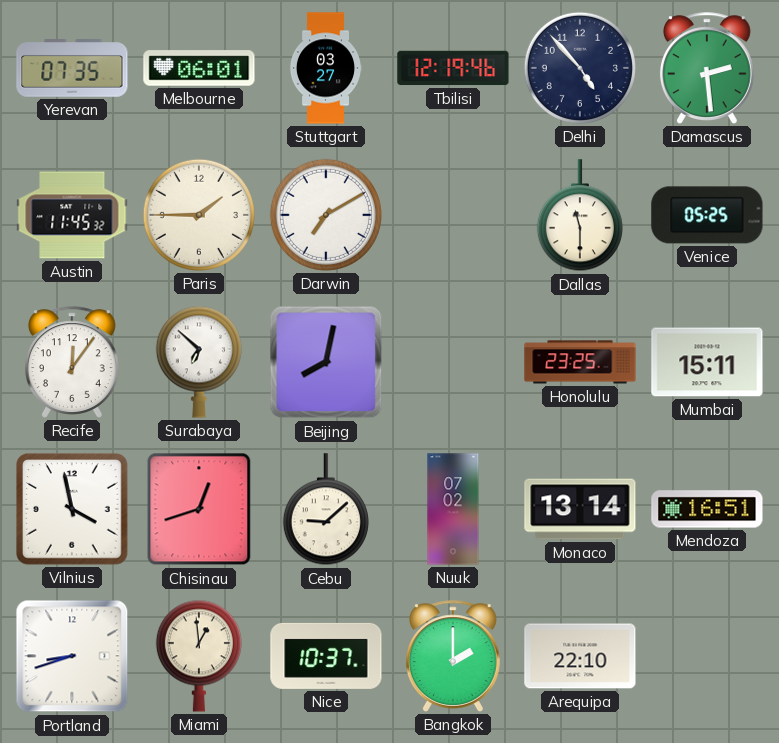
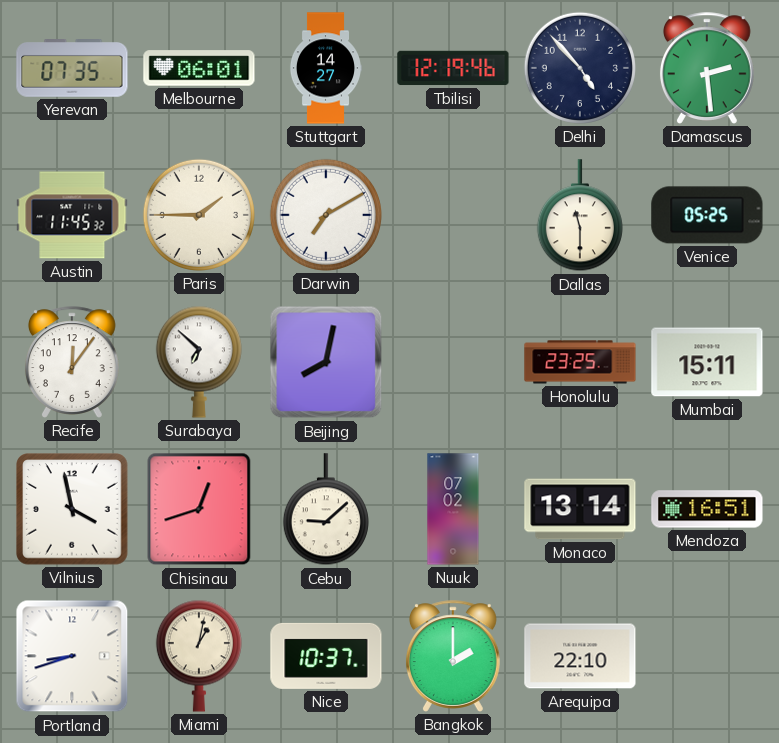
Stuttgart: 03:27 -> 14:27 (326, 68)
Miami: 12:59 -> 1:02 (199, 656)
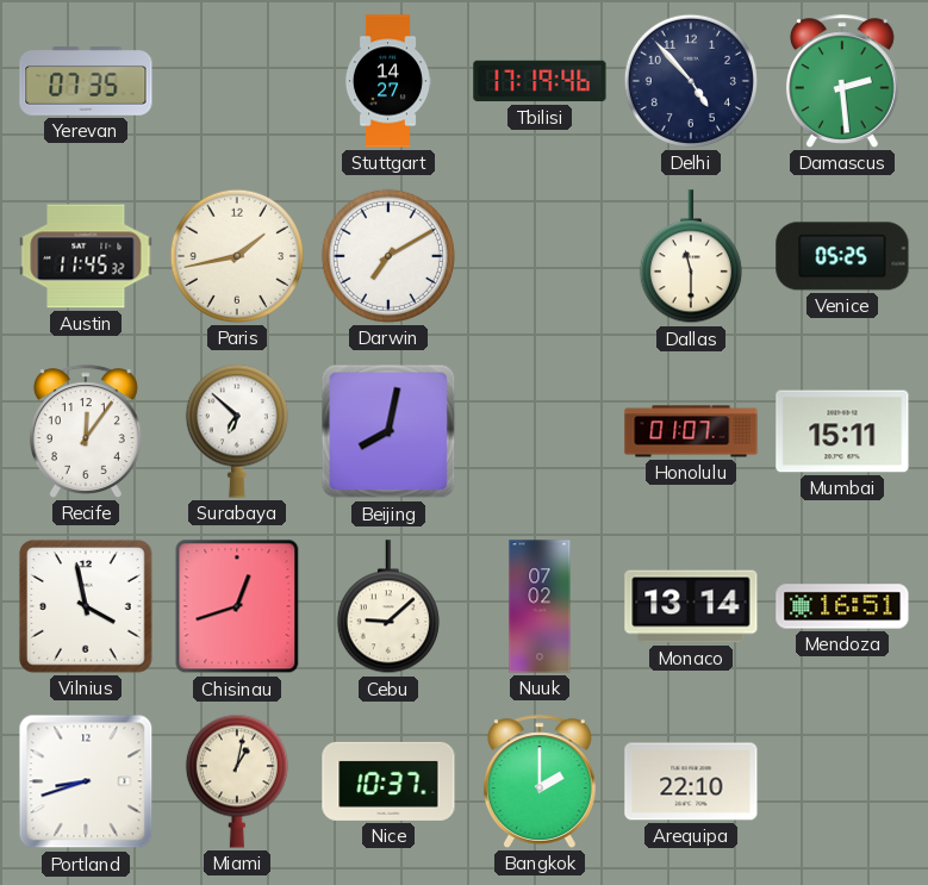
Melbourne: 06:01 -> none (199, 68)
Tbilisi: 12:19 -> 17:19 (540, 81)
Paris: 1:45 -> 1:43 (237, 256)
Honolulu: 23:25 -> 01:07 (691, 431)
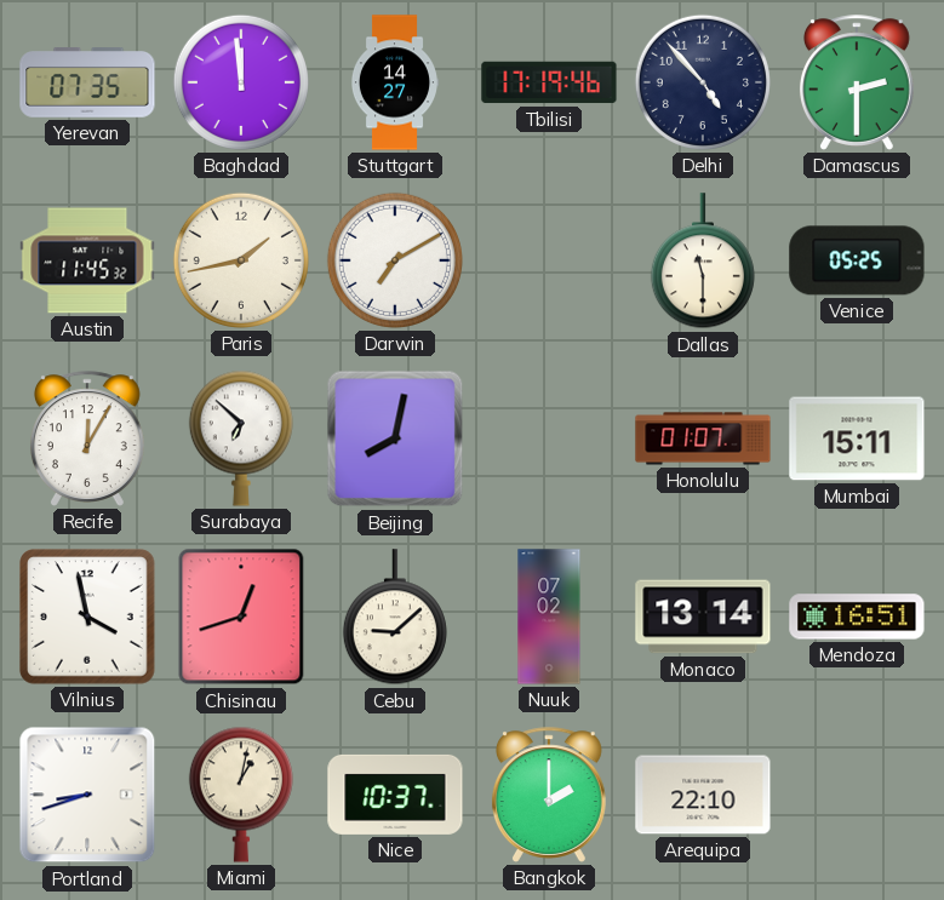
Baghdad: none -> 11:59 (241, 82)
Damascus: 2:29 -> 2:30 (857, 82)
Recife: 12:06 -> 12:05 (87, 438)
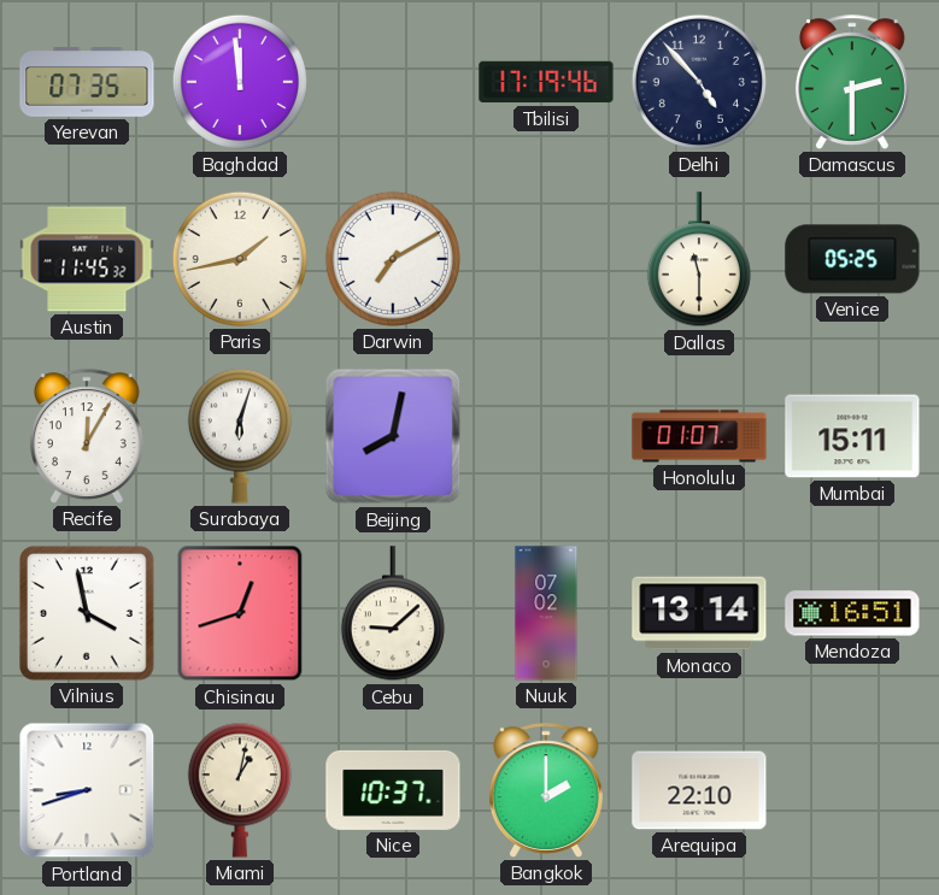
Stuttgart: 14:27 -> none (395, 82)
Surabaya: 6:52 -> 6:03 (240, 436)
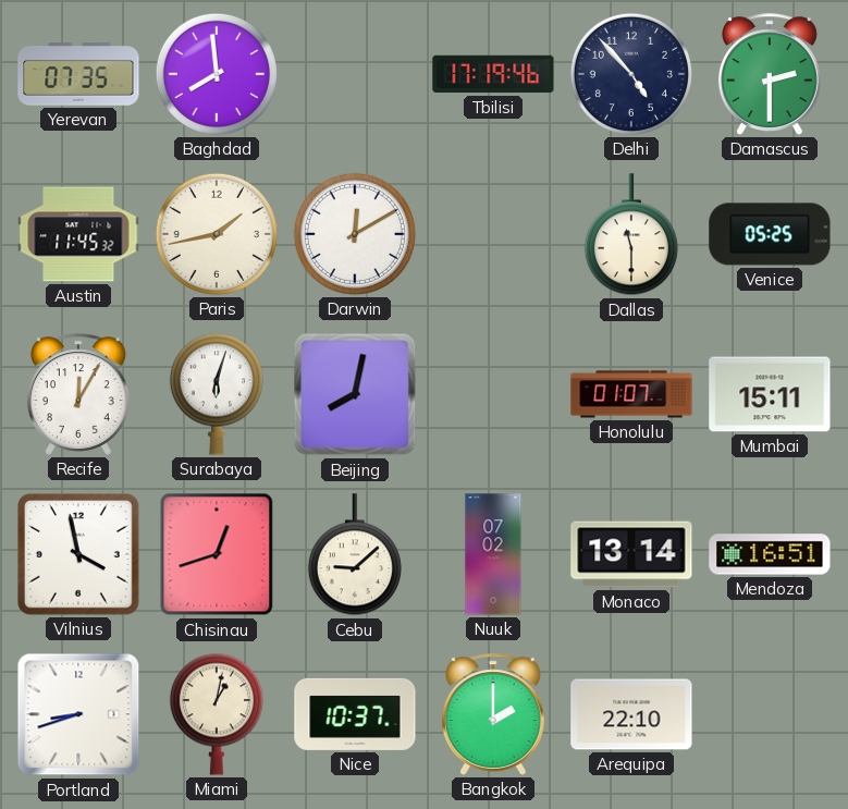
Baghdad: 11:59 -> 7:59 (217, 74)
Darwin: 7:10 -> 12:10 (355, 234)
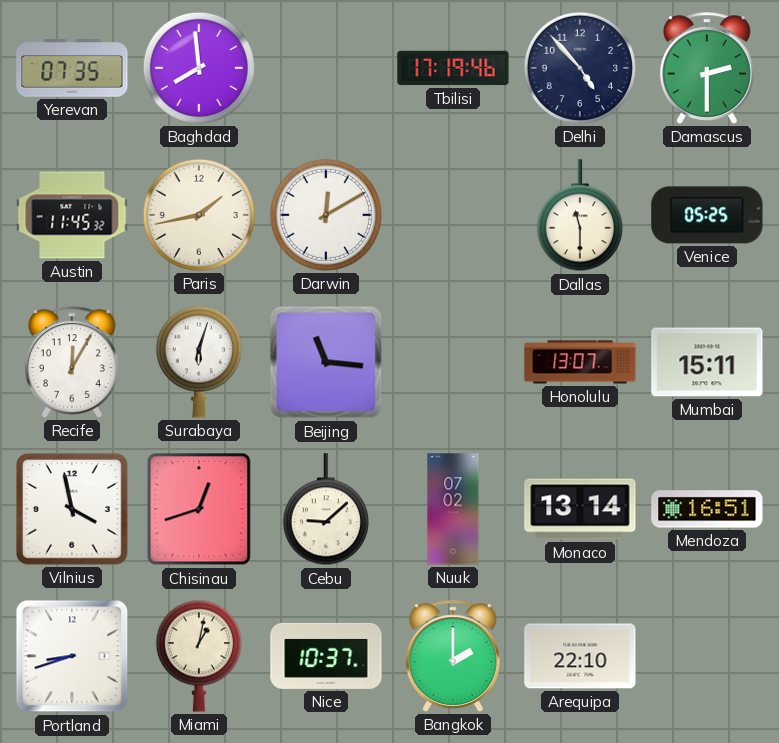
Beijing: 8:02 -> 11:16 (326, 362)
Honolulu: 01:07 -> 13:07 (580, 362)
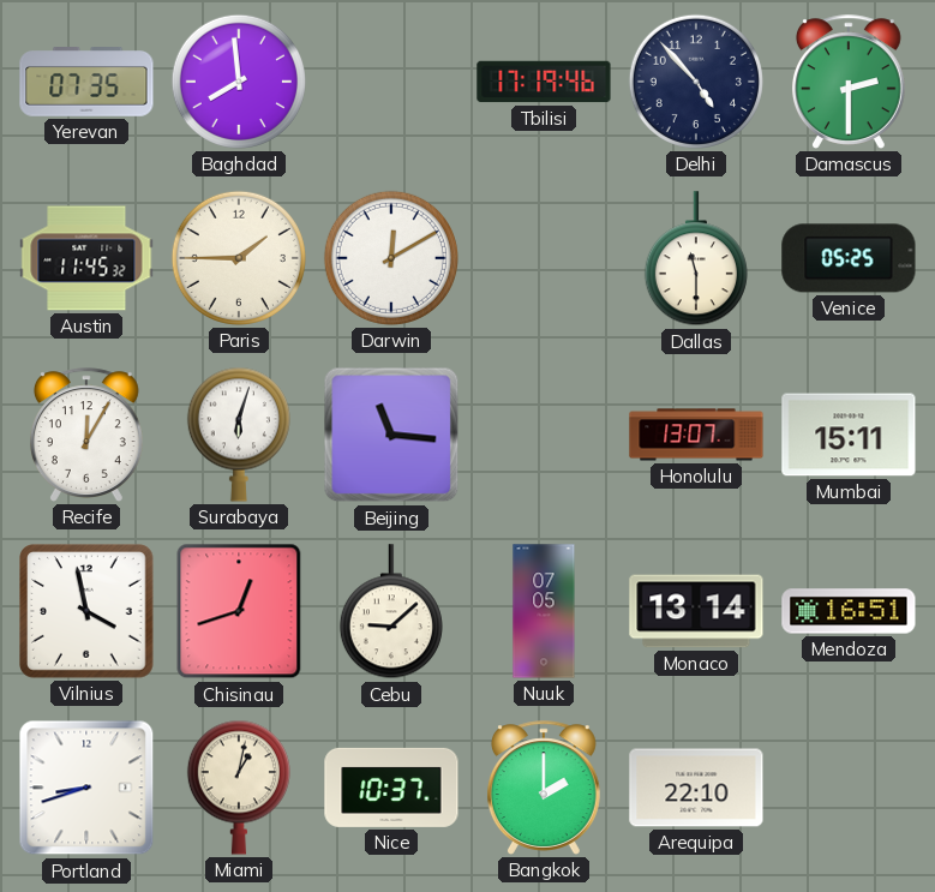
Paris: 1:43 -> 1:45 (239, 258)
Nuuk: 07:02 -> 07:05 (544, 611)
